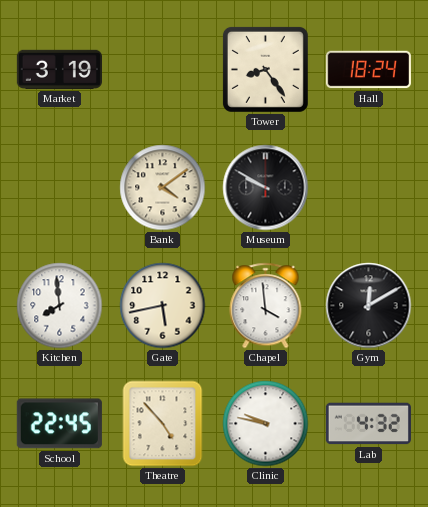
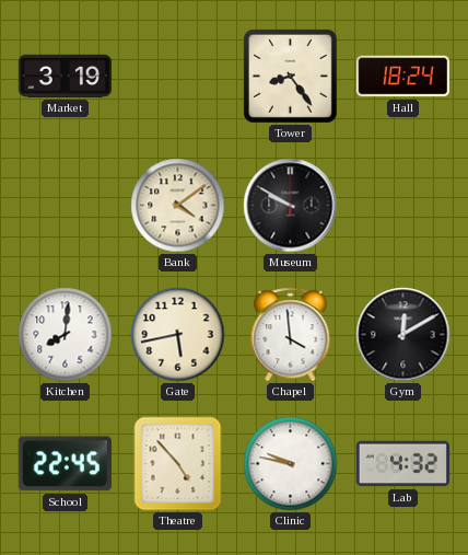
Kitchen: 7:59 -> 8:01 (66, 335)
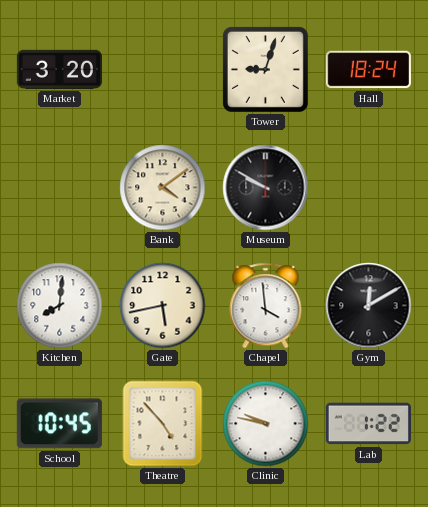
Market: 3:19 -> 3:20 (59, 69)
Tower: 8:24 -> 9:03 (265, 69)
School: 22:45 -> 10:45 (59, 424)
Lab: 4:32 -> 1:22 (368, 424)
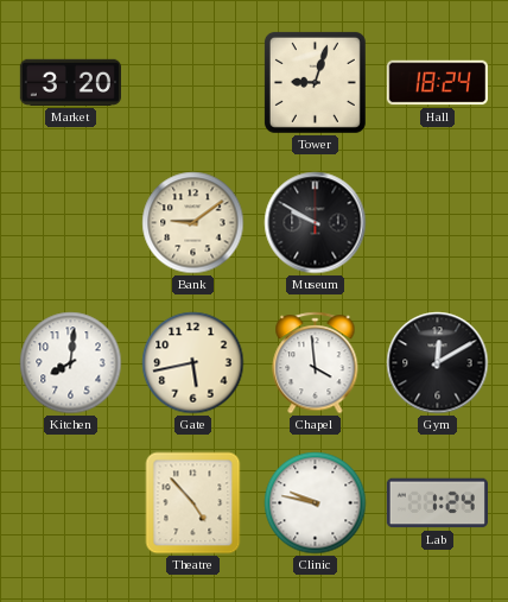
Bank: 4:09 -> 9:09 (193, 223)
School: 10:45 -> none (59, 424)
Lab: 1:22 -> 1:24 (437, 503)
